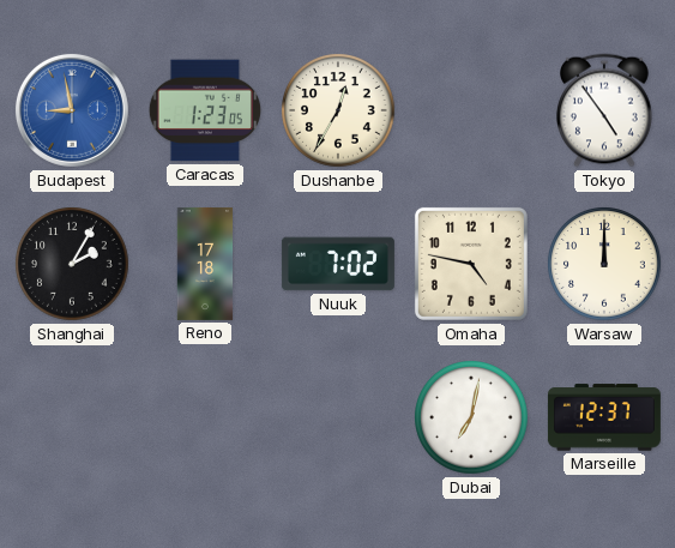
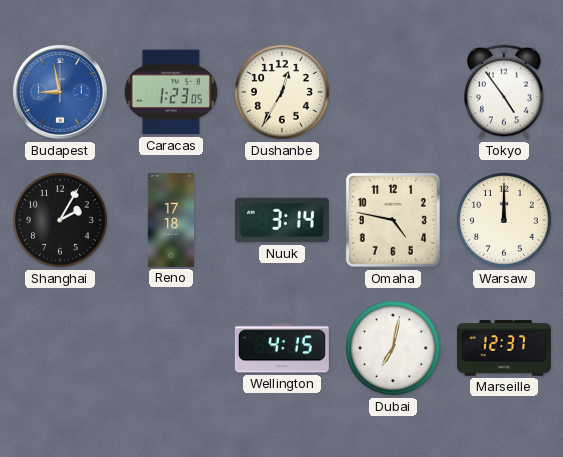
Nuuk: 7:02 -> 3:14 (282, 220)
Wellington: none -> 4:15 (282, 348)
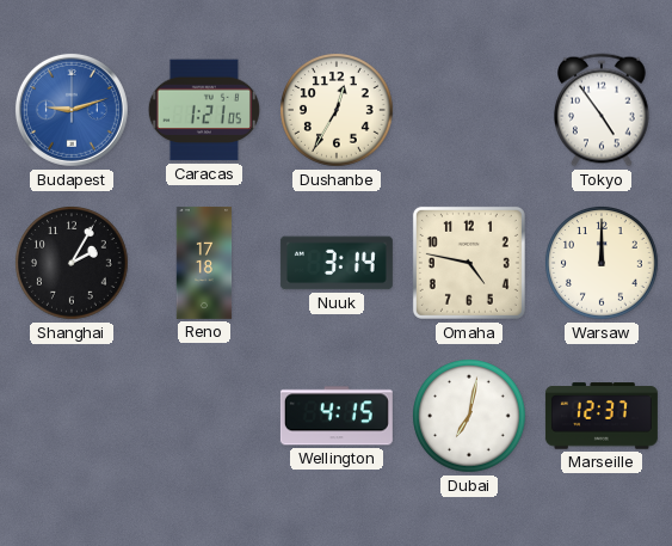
Budapest: 8:58 -> 9:12 (72, 110)
Caracas: 1:23 -> 1:21 (204, 110)
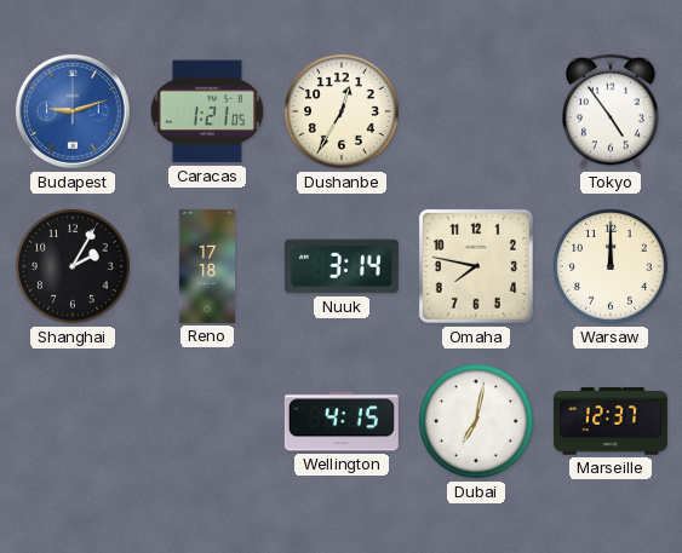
Omaha: 4:47 -> 7:47 (476, 266)
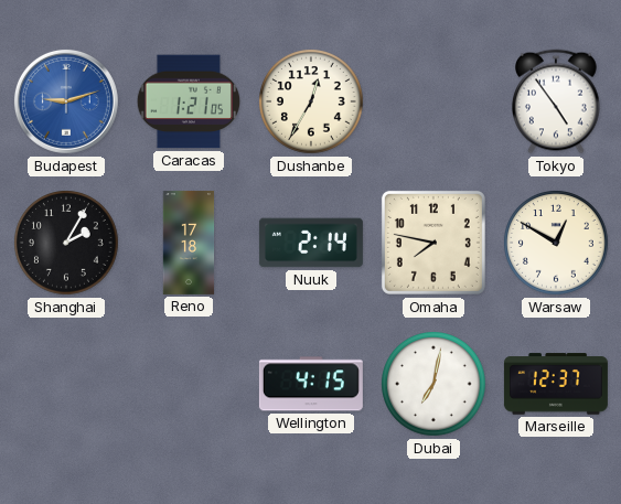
Nuuk: 3:14 -> 2:14 (311, 243)
Warsaw: 12:00 -> 12:50 (557, 244)
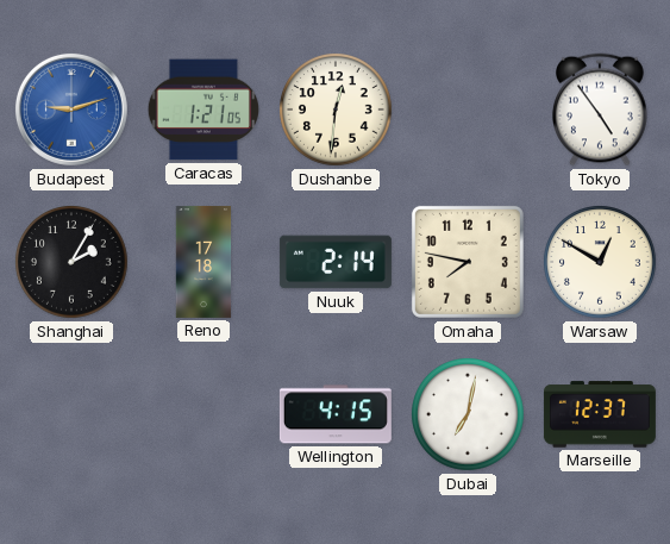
Dushanbe: 12:35 -> 12:31 (337, 111)
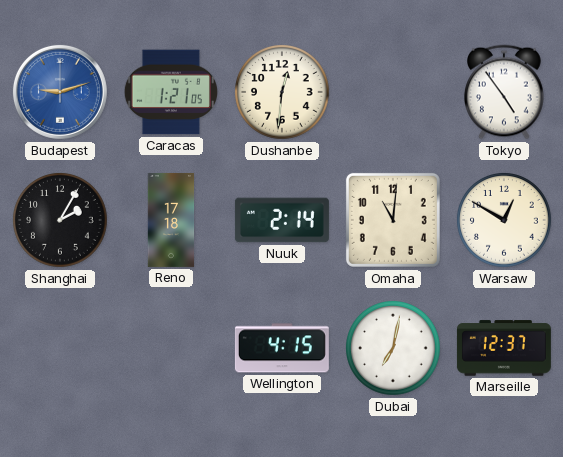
Omaha: 7:47 -> 11:01 (393, 220)
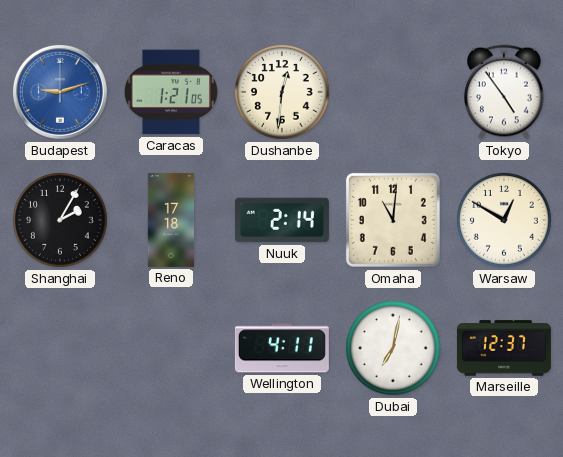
Wellington: 4:15 -> 4:11 (282, 348)
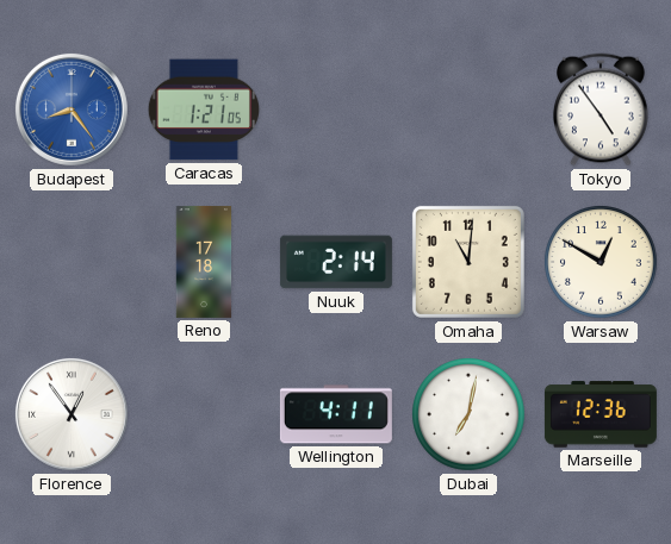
Budapest: 9:12 -> 8:24 (72, 110)
Dushanbe: 12:31 -> none (283, 93)
Shanghai: 2:05 -> none (61, 221)
Florence: none -> 12:54 (72, 414)
Marseille: 12:37 -> 12:36 (601, 414)
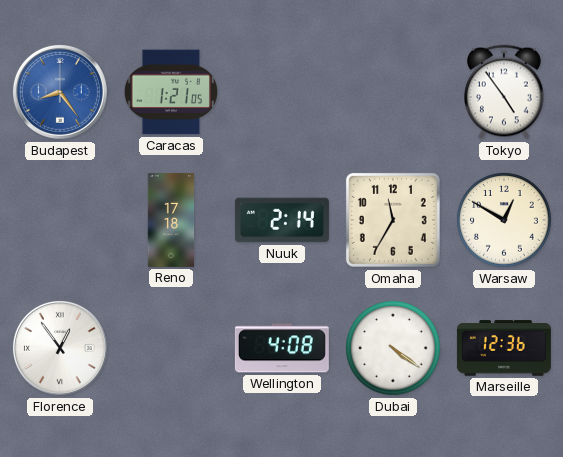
Omaha: 11:01 -> 11:35 (393, 220)
Wellington: 4:11 -> 4:08 (282, 348)
Dubai: 7:02 -> 4:21 (394, 349)
